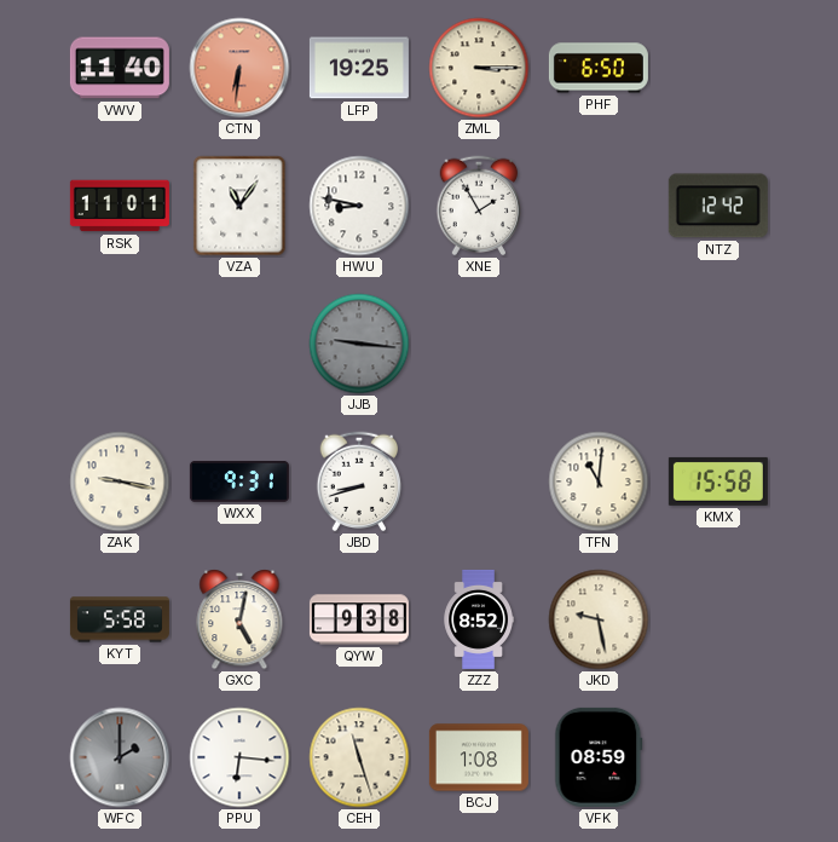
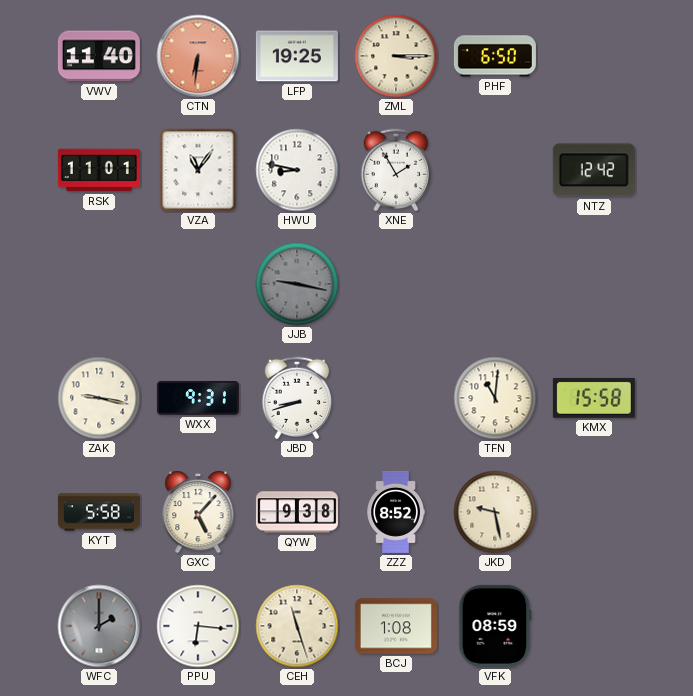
JJB: 9:16 -> 9:17 (297, 284)
GXC: 5:02 -> 5:07 (198, 513)
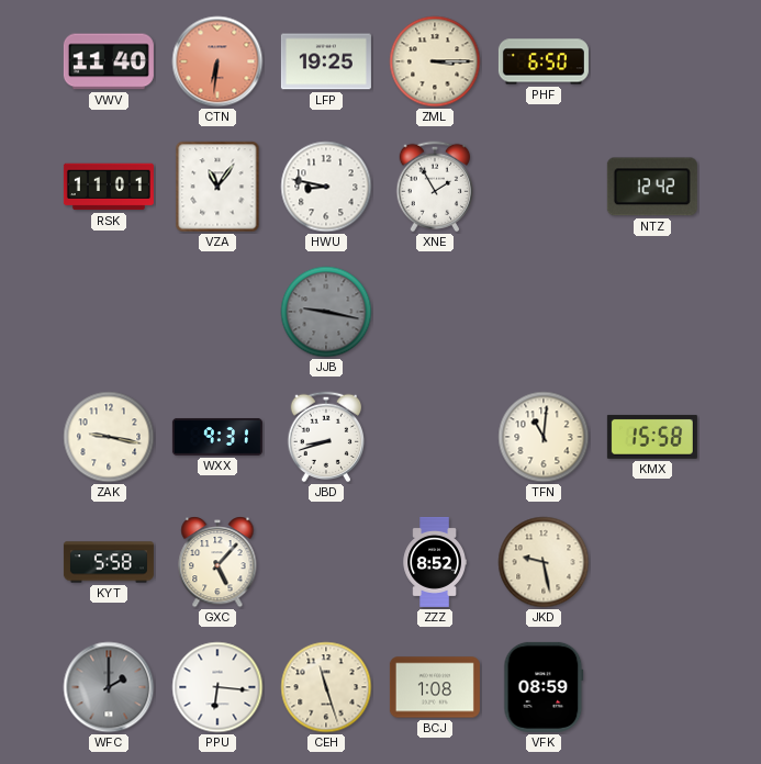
QYW: 9:38 -> none (297, 512)
